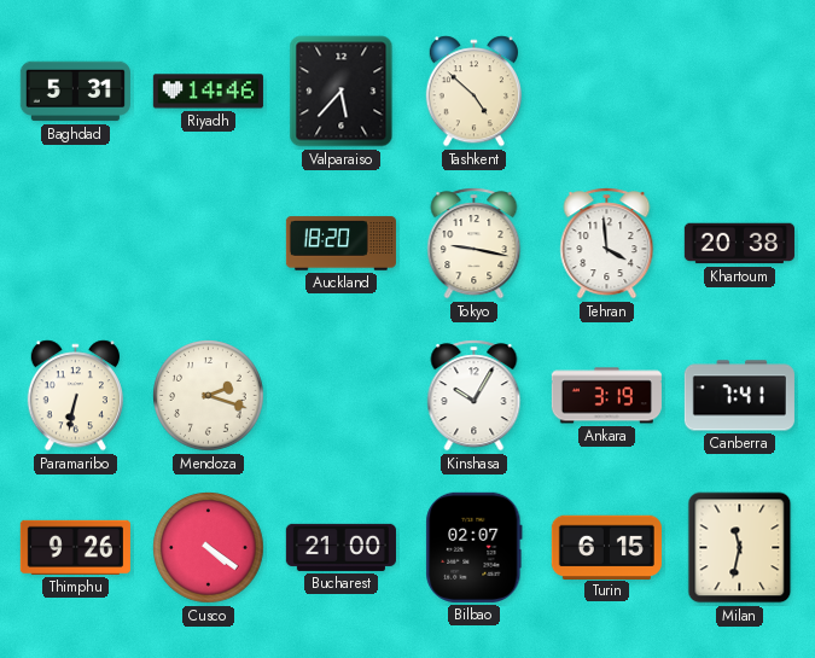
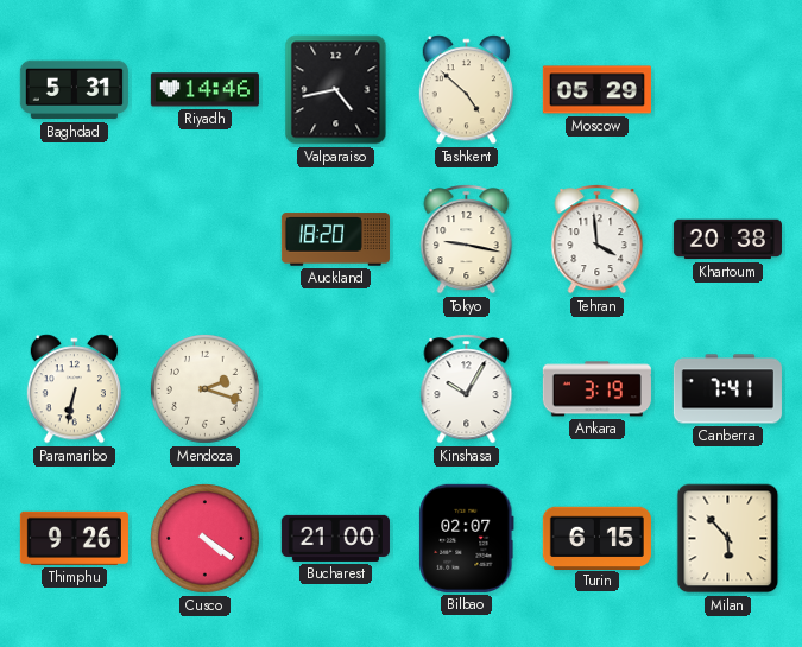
Valparaiso: 5:37 -> 4:43 (336, 90)
Moscow: none -> 05:29 (596, 90)
Milan: 11:32 -> 5:53 (728, 539)
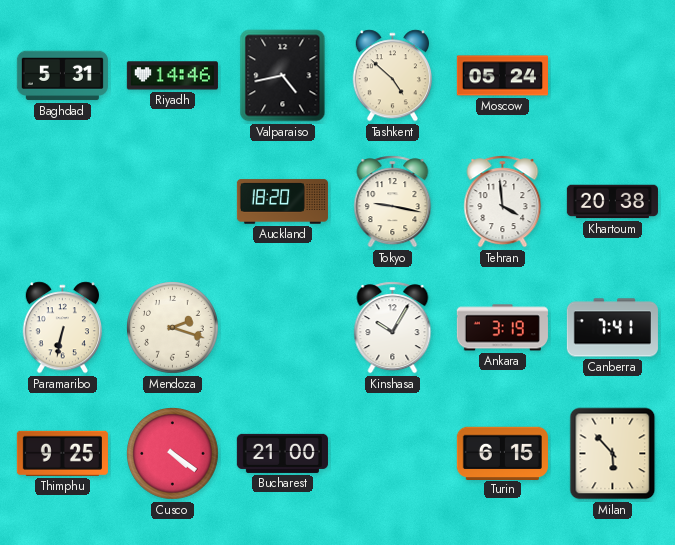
Moscow: 05:29 -> 05:24 (502, 76)
Thimphu: 9:26 -> 9:25 (62, 453)
Bilbao: 02:07 -> none (467, 538)
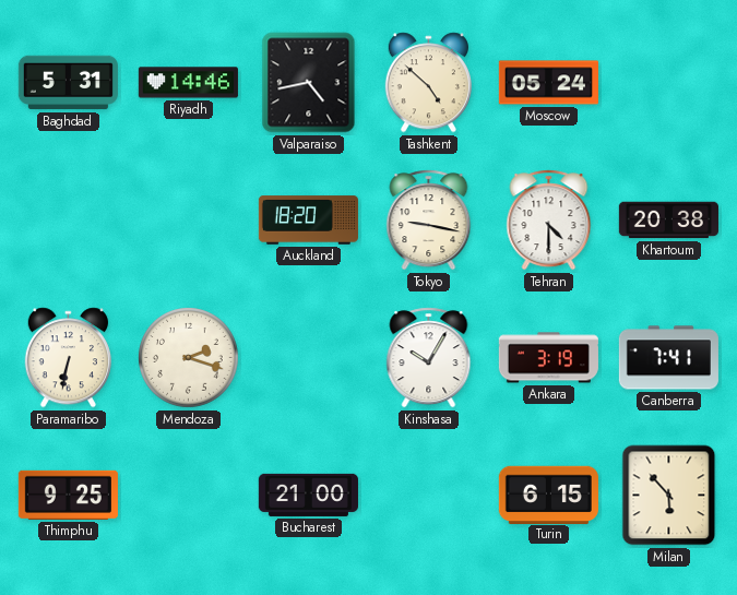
Tehran: 3:59 -> 4:30 (549, 221)
Cusco: 4:21 -> none (173, 454)
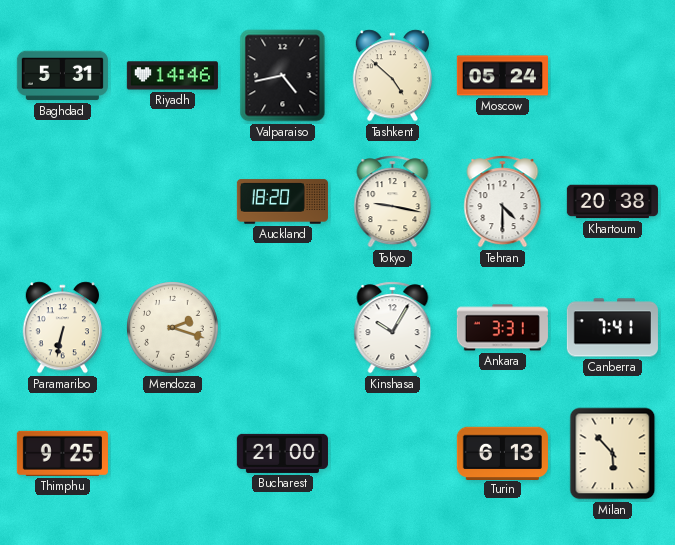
Ankara: 3:19 -> 3:31 (502, 328)
Turin: 6:15 -> 6:13 (502, 453)
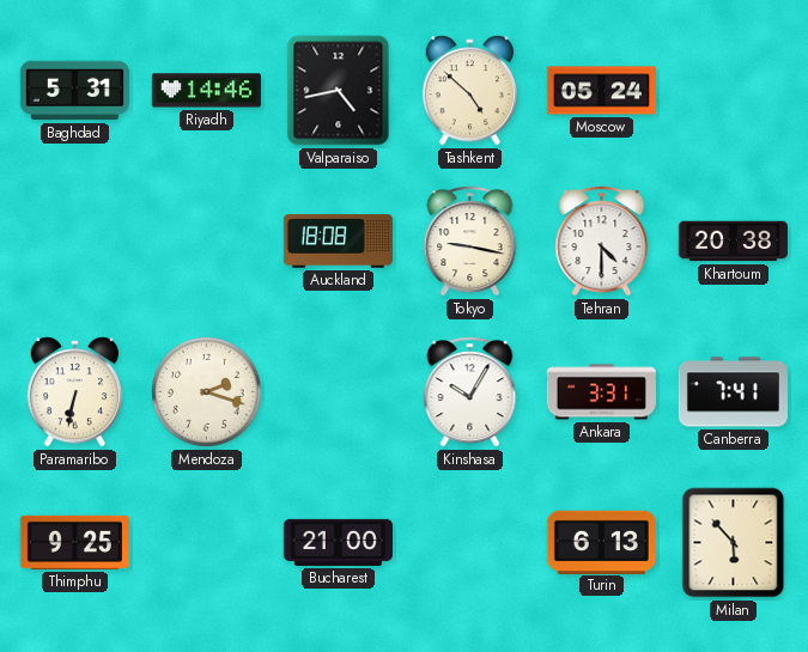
Auckland: 18:20 -> 18:08 (338, 242)
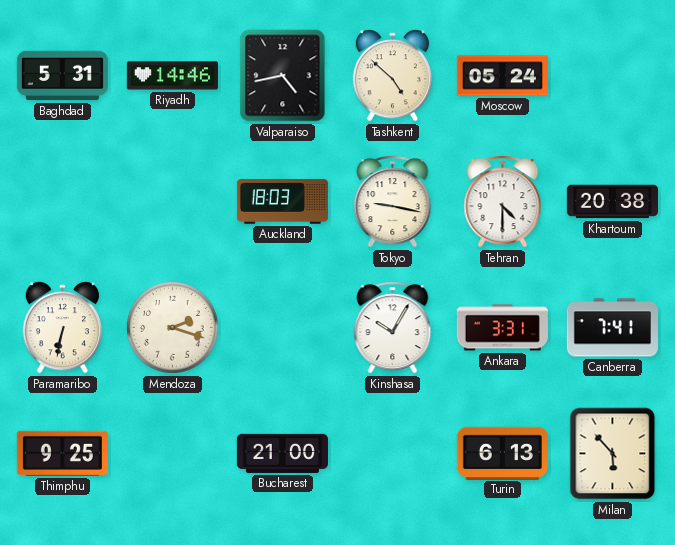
Auckland: 18:08 -> 18:03 (282, 202)
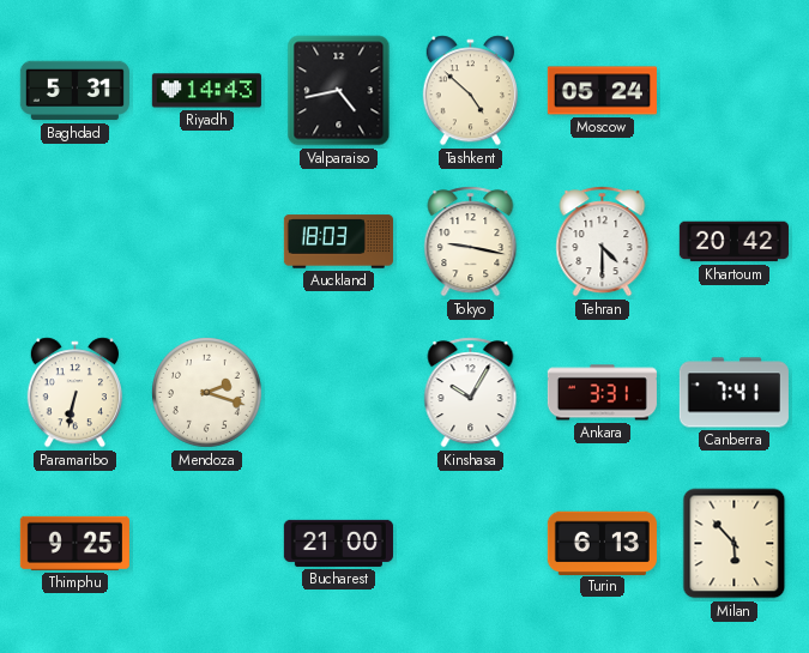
Riyadh: 14:46 -> 14:43 (206, 91)
Khartoum: 20:38 -> 20:42 (733, 242)
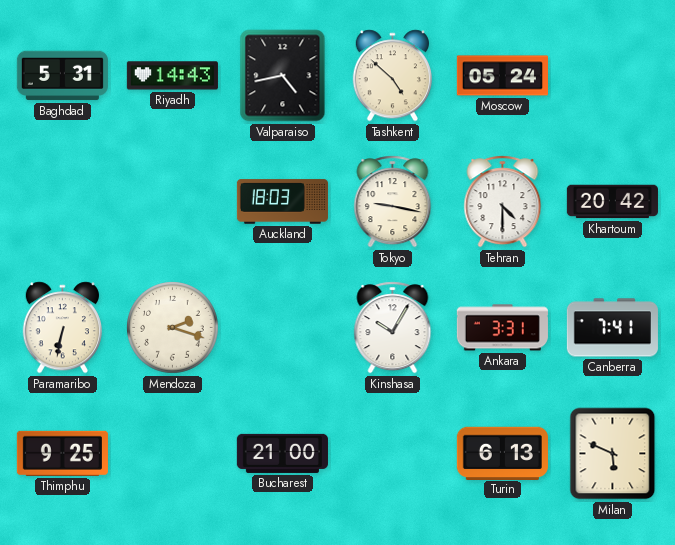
Milan: 5:53 -> 5:49 (613, 454)
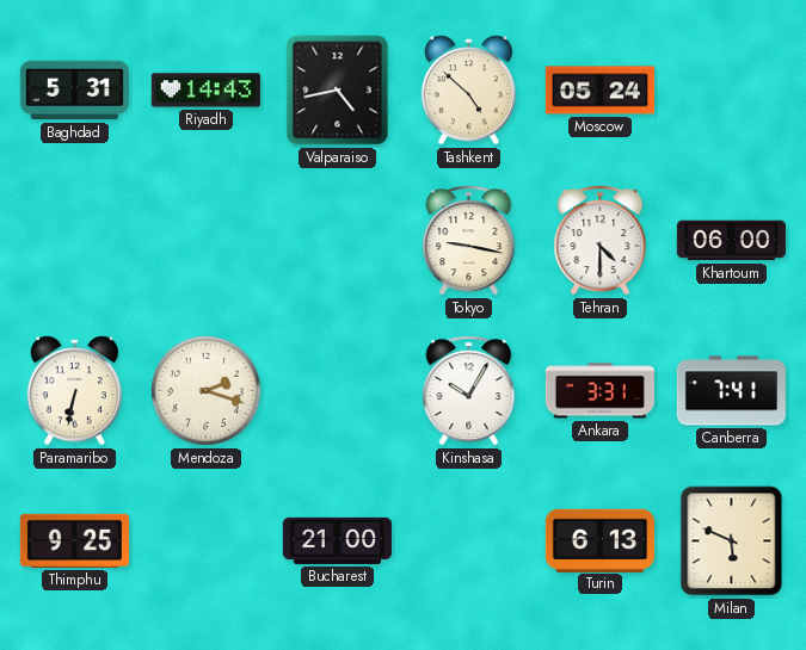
Auckland: 18:03 -> none (282, 202)
Khartoum: 20:42 -> 06:00 (731, 241)
